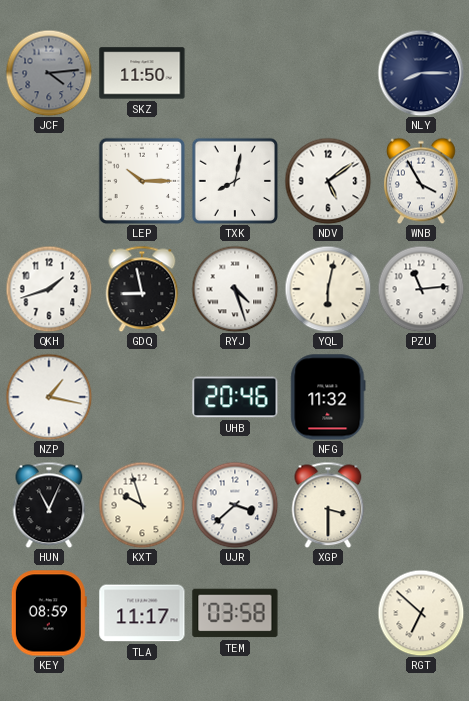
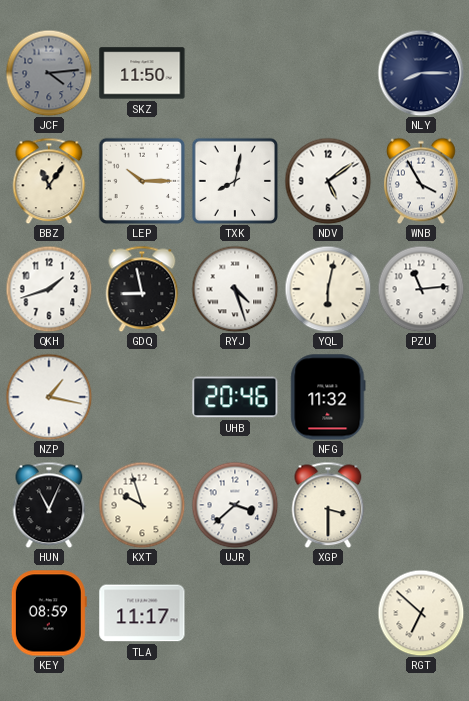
BBZ: none -> 11:06 (49, 181)
TEM: 03:58 -> none (235, 613)
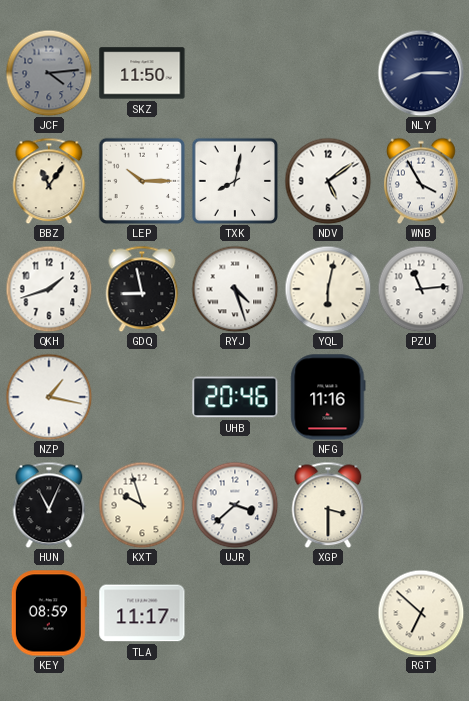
NFG: 11:32 -> 11:16 (328, 397)
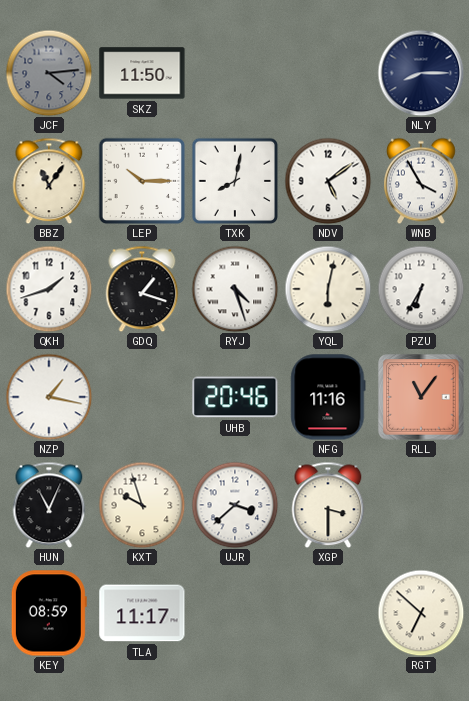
GDQ: 8:58 -> 1:18 (142, 289)
PZU: 11:14 -> 6:35 (421, 289)
RLL: none -> 11:06 (421, 397)
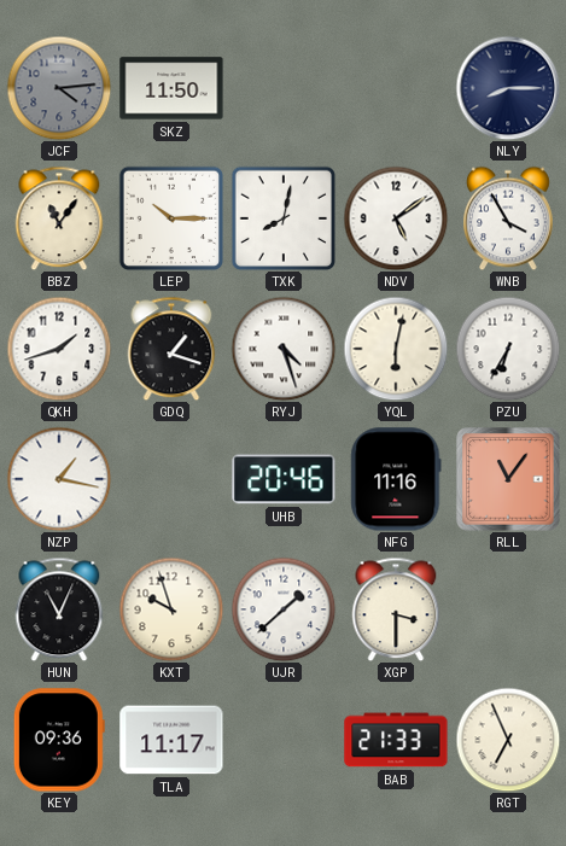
UJR: 3:38 -> 1:38 (284, 609)
KEY: 08:59 -> 09:36 (59, 740)
BAB: none -> 21:33 (396, 740)
RGT: 6:52 -> 6:56 (508, 740)
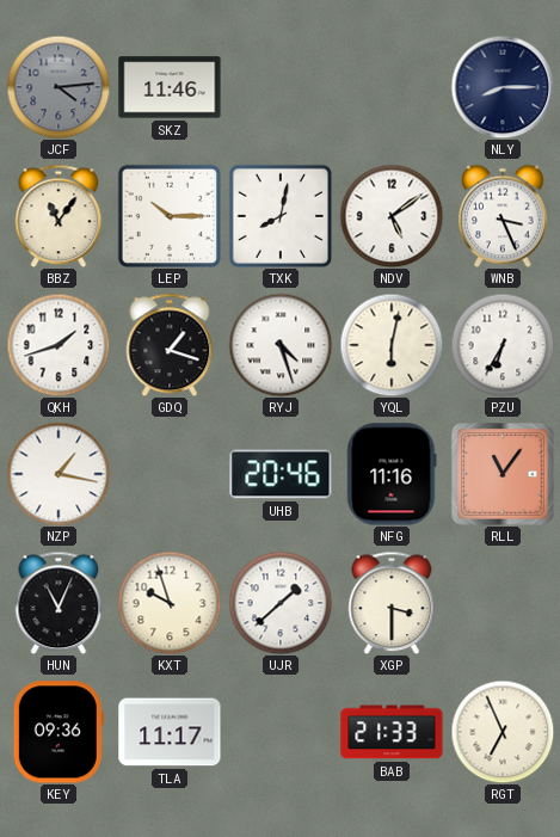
SKZ: 11:50 -> 11:46 (170, 87)
WNB: 3:55 -> 3:26 (504, 216)
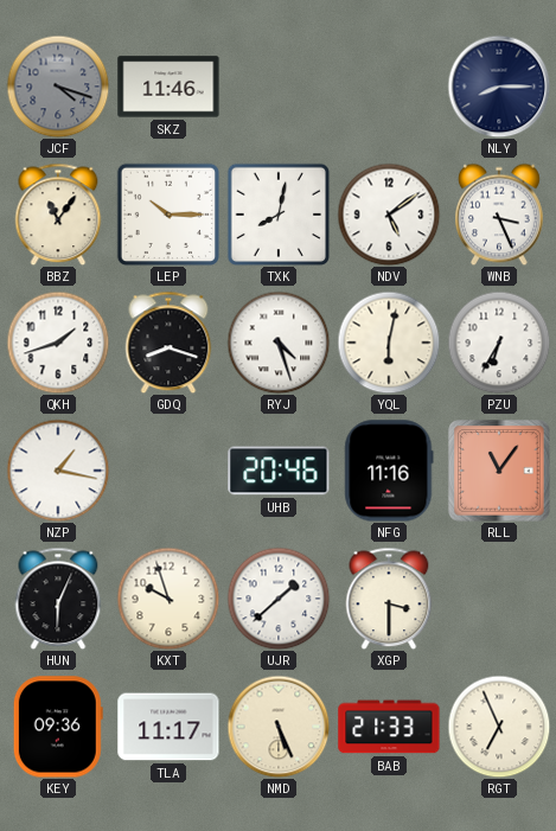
JCF: 4:14 -> 4:18 (58, 87)
GDQ: 1:18 -> 8:18 (168, 343)
HUN: 11:04 -> 6:04 (58, 599)
NMD: none -> 5:26 (279, 727)
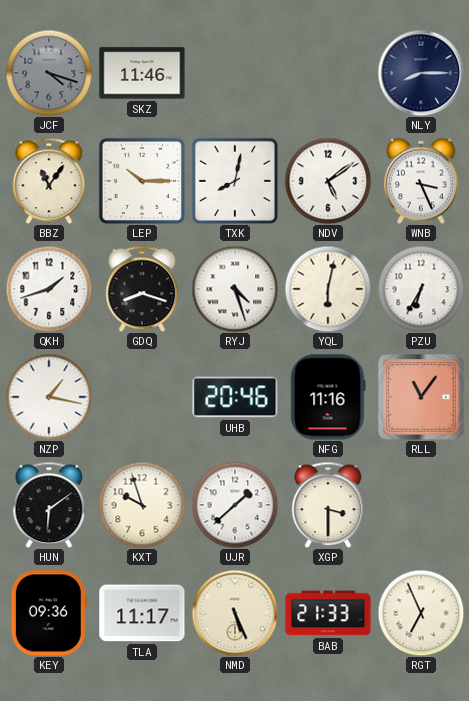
HUN: 6:04 -> 6:09 (49, 505)
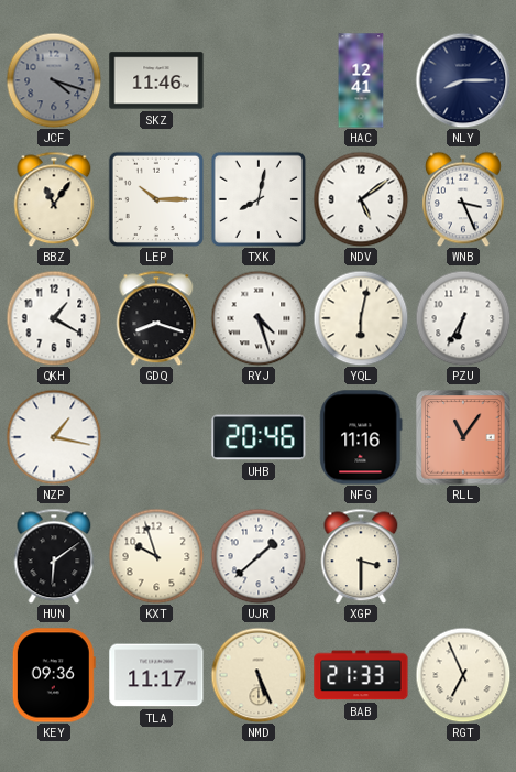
HAC: none -> 12:41 (361, 80)
QKH: 1:42 -> 1:20 (54, 318)
